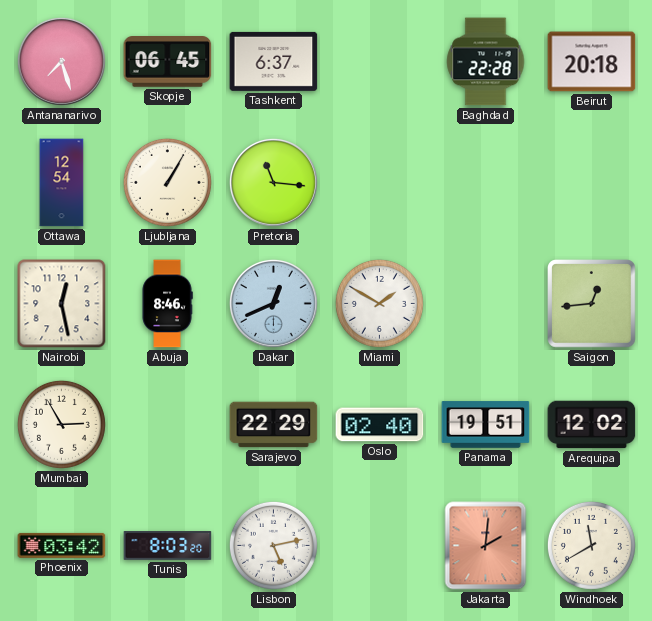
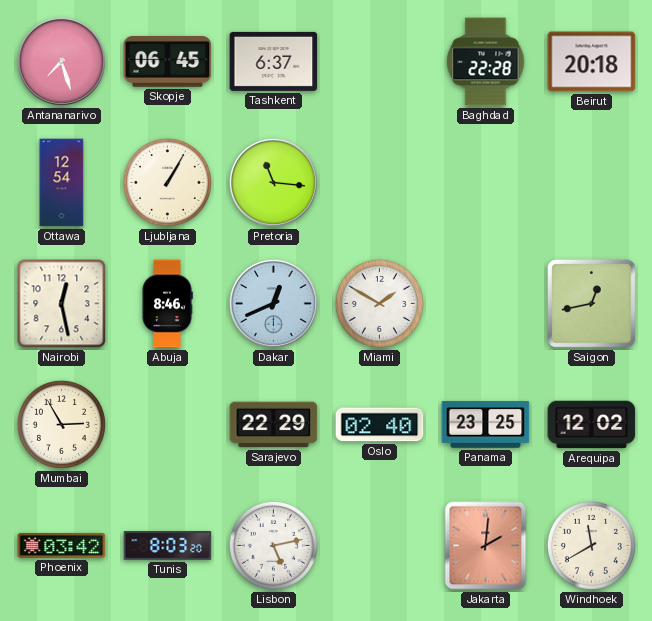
Saigon: 12:44 -> 12:43 (592, 304)
Panama: 19:51 -> 23:25 (486, 425)
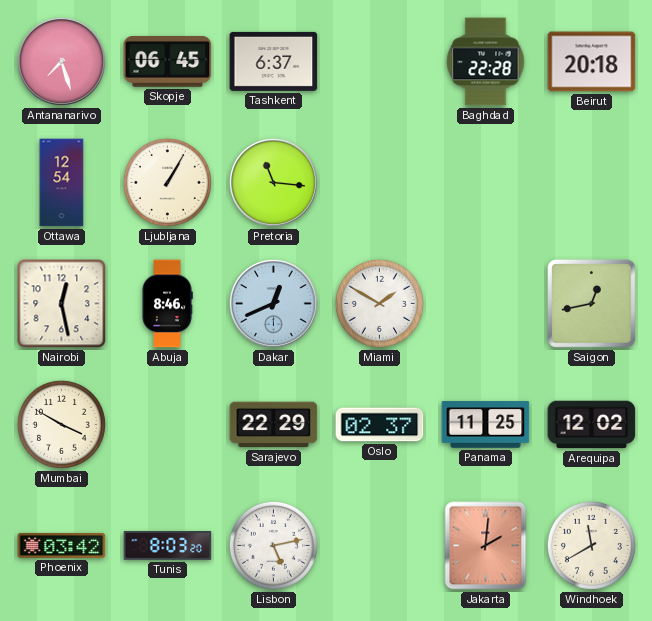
Mumbai: 2:55 -> 3:50 (61, 424)
Oslo: 02:40 -> 02:37 (380, 425)
Panama: 23:25 -> 11:25 (486, 425)
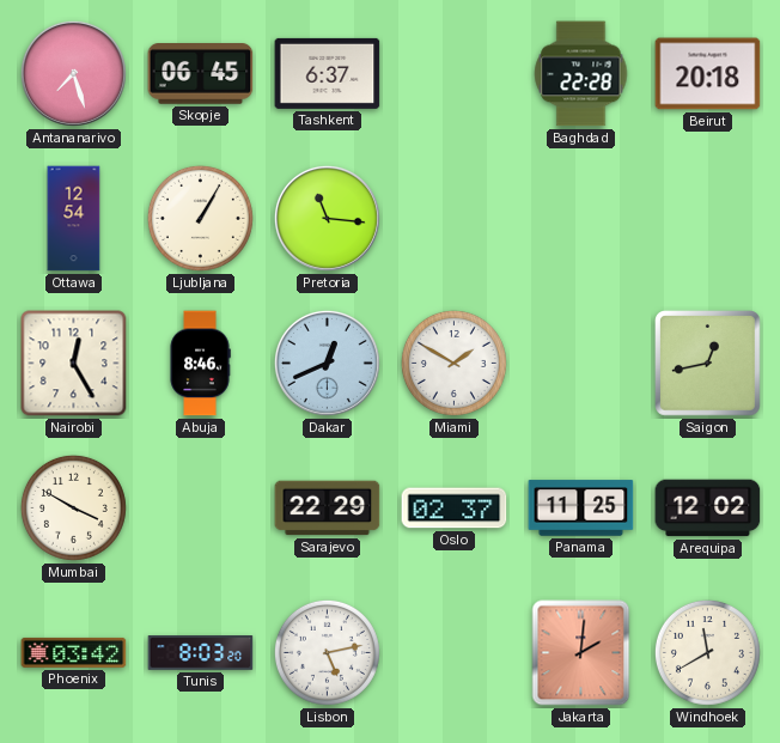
Nairobi: 12:28 -> 12:25 (74, 364)
